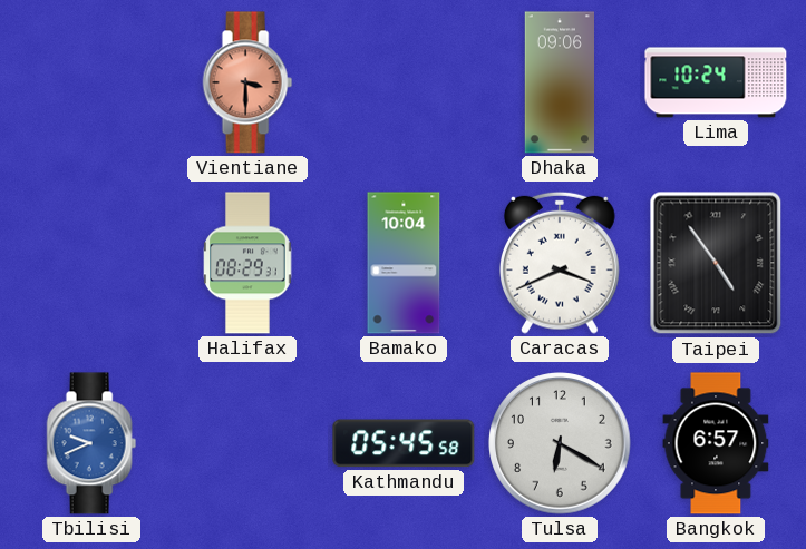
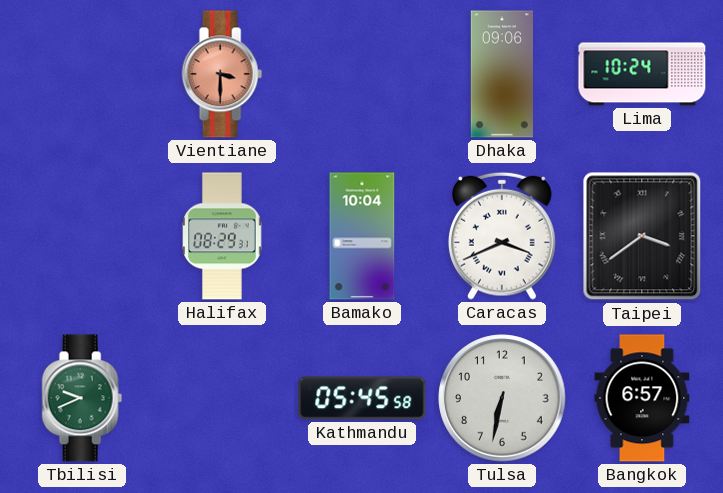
Taipei: 4:54 -> 3:39 (642, 236)
Tbilisi dial: blue -> green (82, 398)
Tulsa: 6:20 -> 6:32 (502, 398)
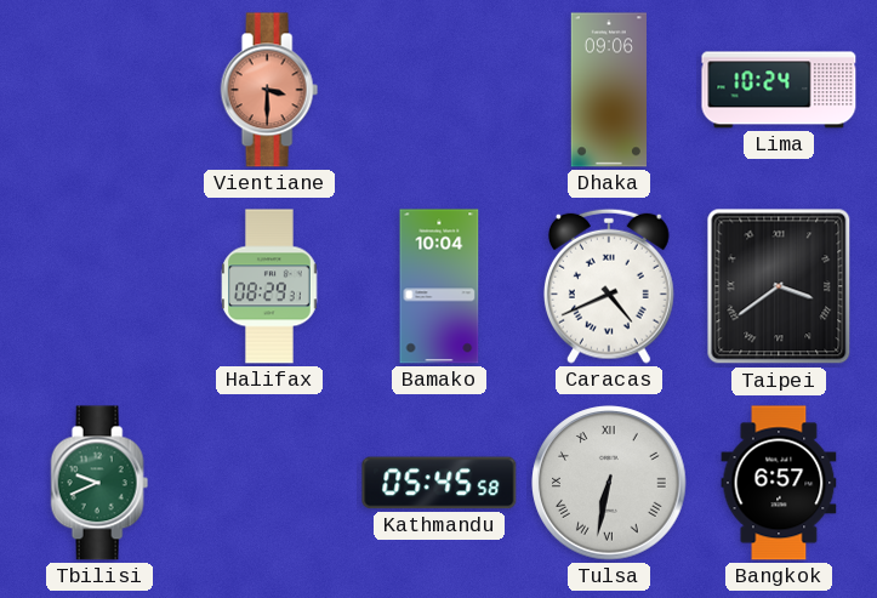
Caracas: 3:41 -> 4:41 (609, 286)
Tulsa numerals: Arabic -> Roman (609, 483)
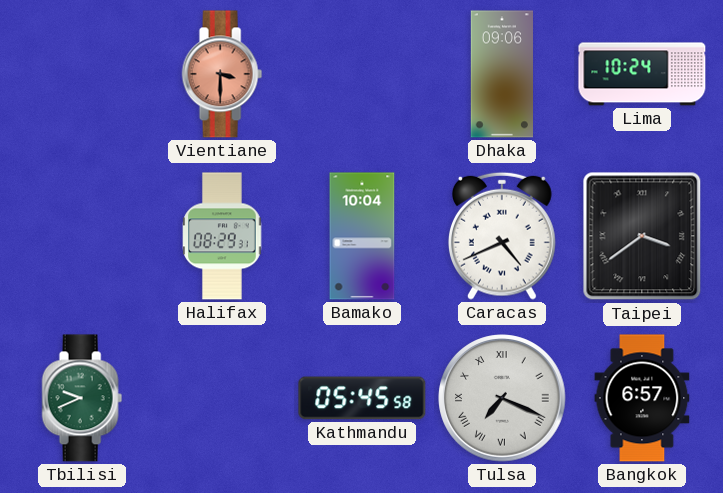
Tulsa: 6:32 -> 7:19 (502, 398)
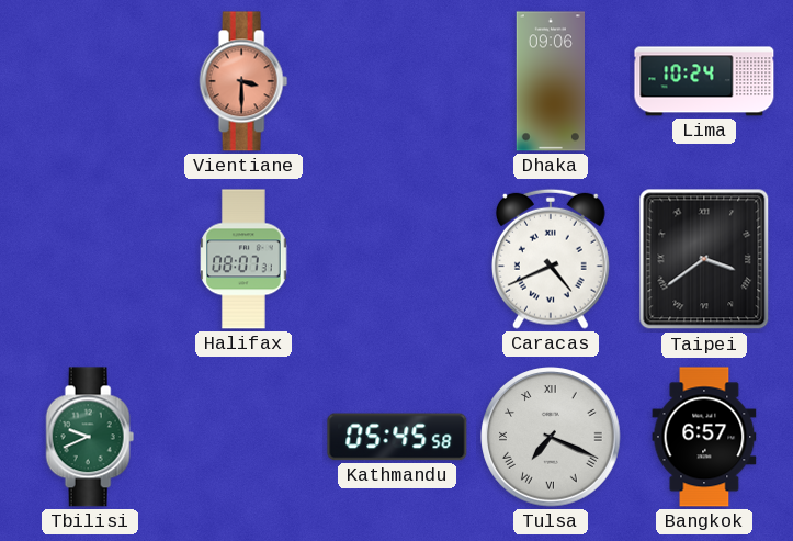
Halifax: 08:29 -> 08:07 (243, 259)
Bamako: 10:04 -> none (362, 236)
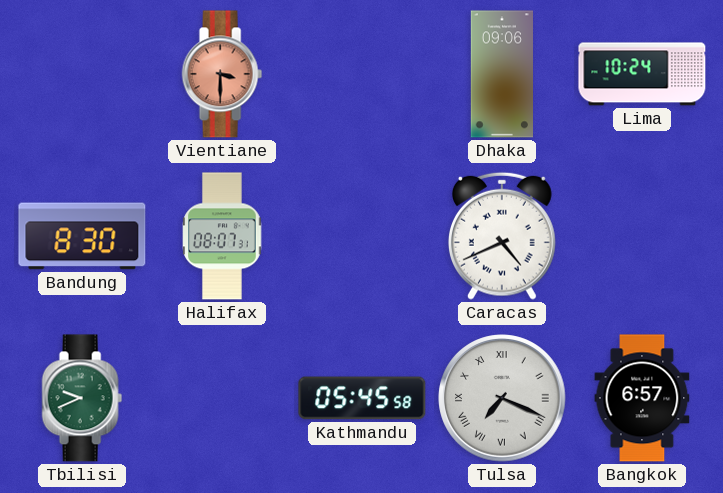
Bandung: none -> 8:30 (82, 236)
Taipei: 3:39 -> none (704, 259)
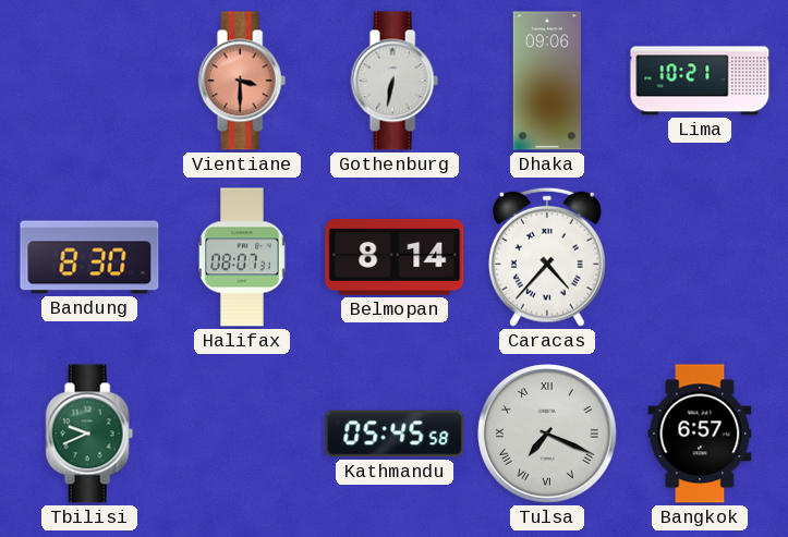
Gothenburg: none -> 6:32 (395, 81)
Lima: 10:24 -> 10:21 (700, 81)
Belmopan: none -> 8:14 (395, 258)
Caracas: 4:41 -> 4:37 (547, 257)
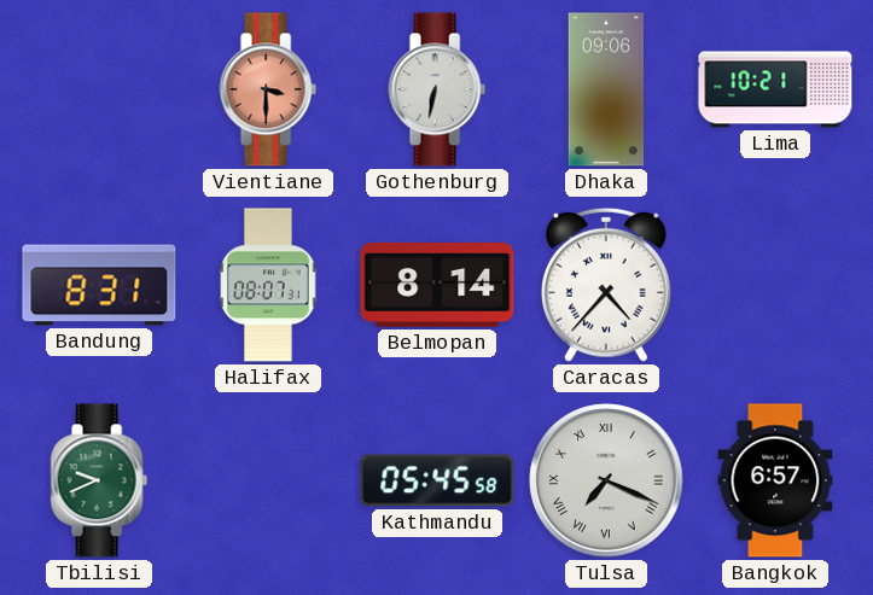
Bandung: 8:30 -> 8:31 (99, 285)
